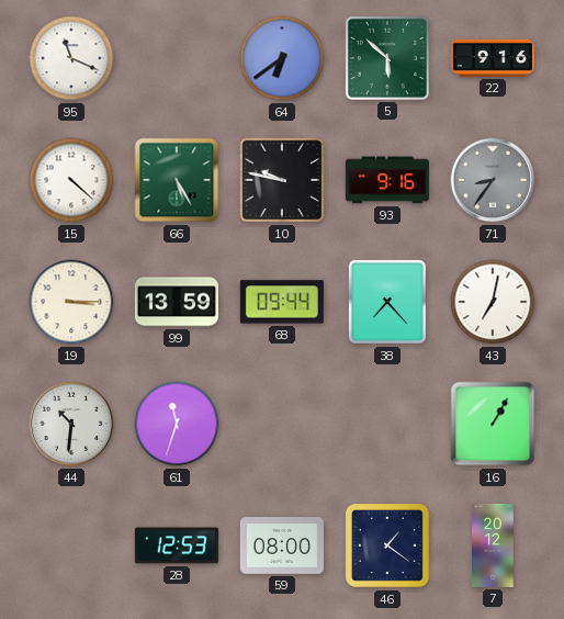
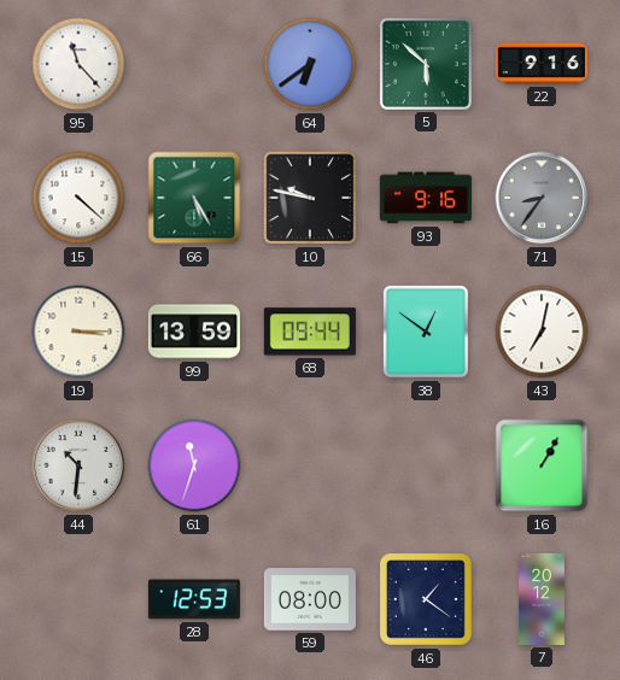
95: 11:19 -> 11:23 (78, 64)
38: 7:23 -> 12:51 (426, 332)
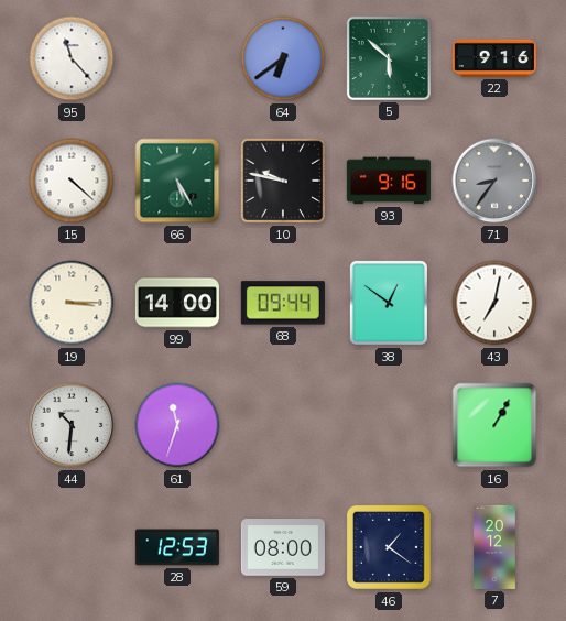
99: 13:59 -> 14:00 (177, 303)
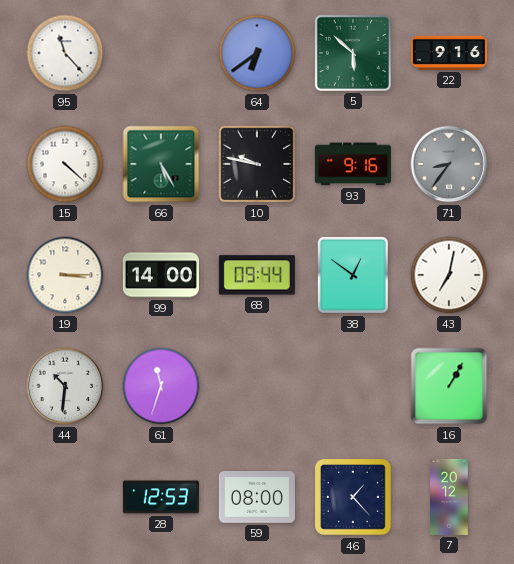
46: 1:21 -> 1:23 (353, 497)
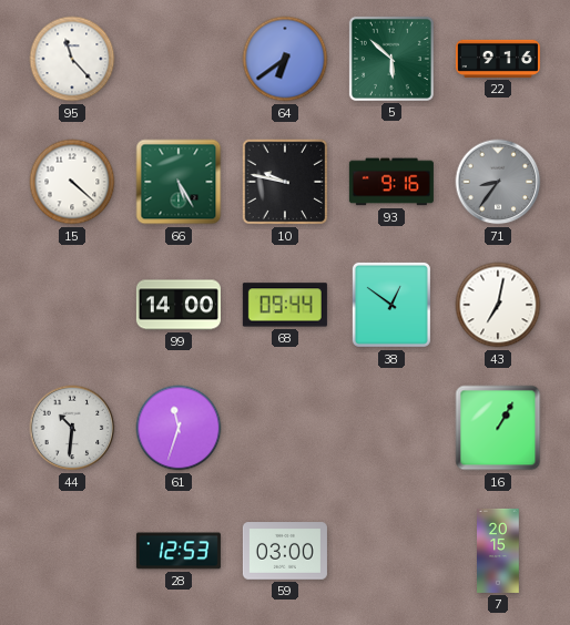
19: 3:15 -> none (65, 275)
59: 08:00 -> 03:00 (285, 551)
46: 1:23 -> none (353, 497)
7: 20:12 -> 20:15 (498, 551)
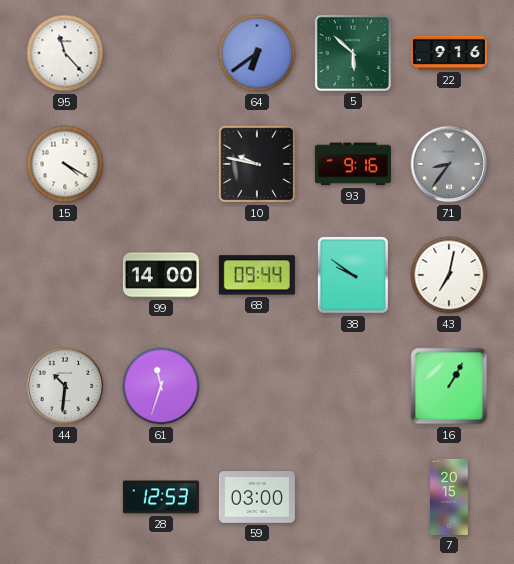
15: 4:22 -> 4:20 (65, 164)
66: 5:25 -> none (179, 182)
38: 12:51 -> 9:51 (353, 275)
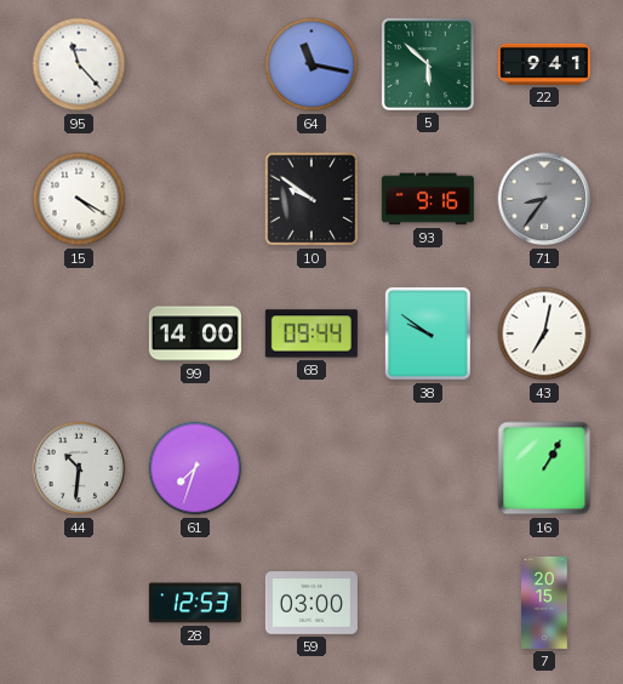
64: 6:39 -> 11:17 (311, 64)
22: 9:16 -> 9:41 (544, 64)
10: 9:47 -> 9:51 (311, 199)
61: 11:33 -> 7:33 (195, 468)
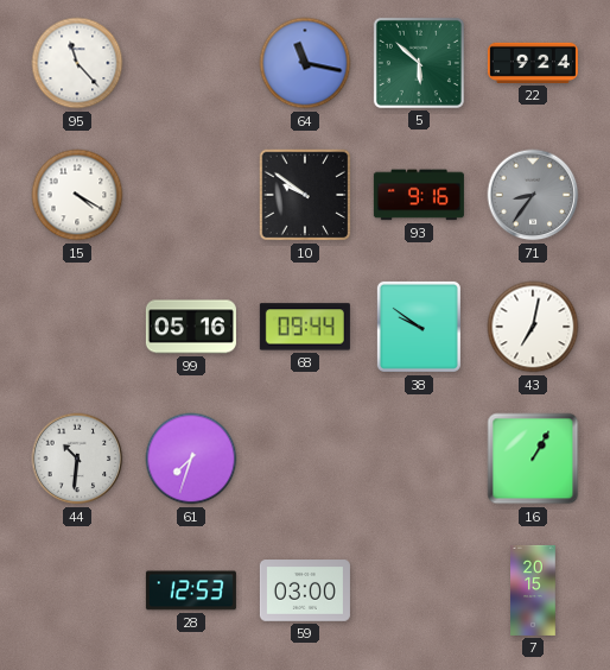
22: 9:41 -> 9:24 (533, 63)
99: 14:00 -> 05:16 (191, 327)
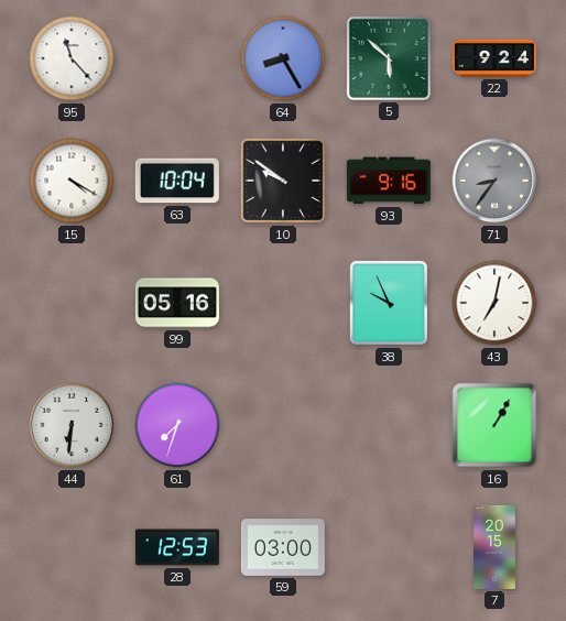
64: 11:17 -> 8:25 (283, 58)
63: none -> 10:04 (177, 181)
68: 09:44 -> none (305, 327)
38: 9:51 -> 9:56 (389, 303)
44: 10:31 -> 6:31 (72, 425)
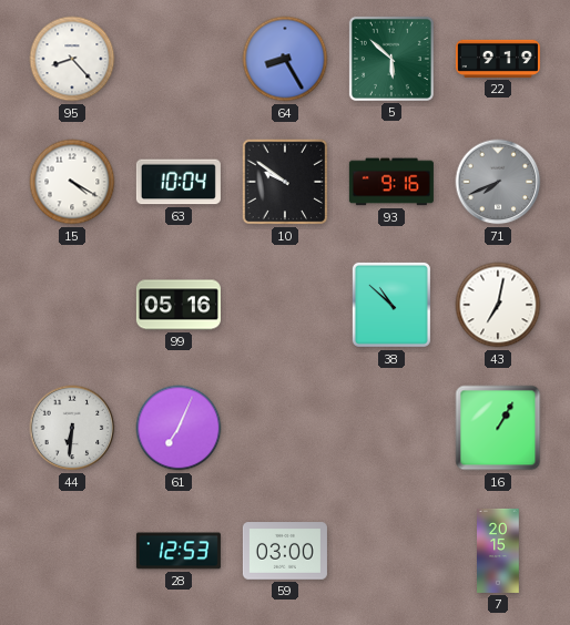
95: 11:23 -> 8:23 (72, 59)
22: 9:24 -> 9:19 (498, 59)
71: 8:36 -> 7:41 (498, 182)
38: 9:56 -> 10:52 (391, 305)
61: 7:33 -> 7:04 (179, 428)
